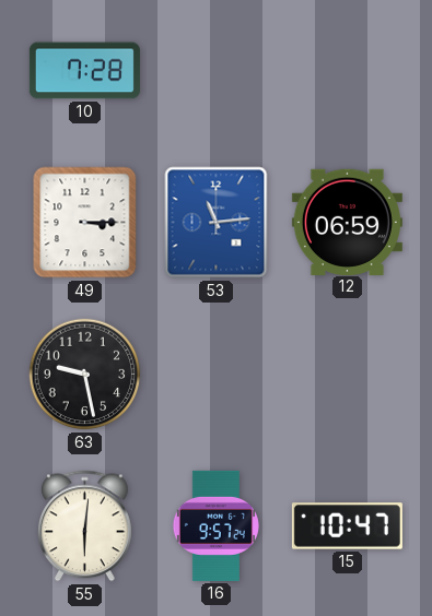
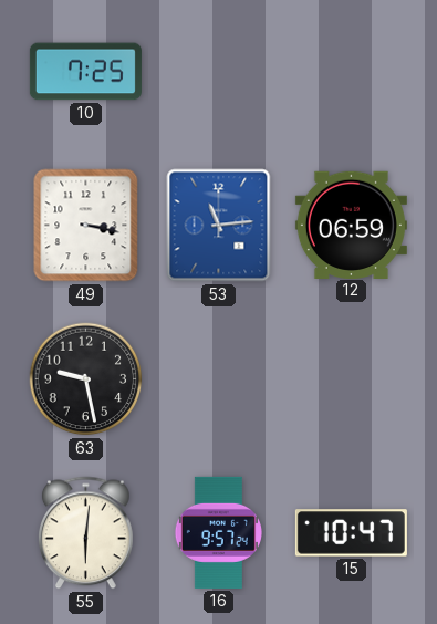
10: 7:28 -> 7:25 (85, 72)
49: 3:15 -> 3:17 (86, 226)
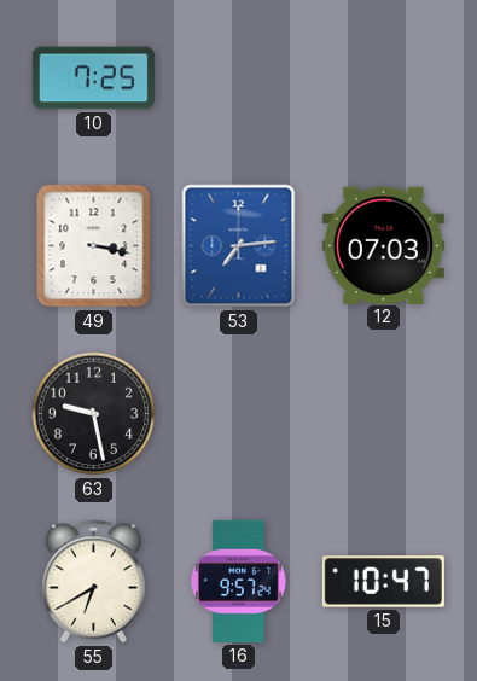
53: 11:14 -> 7:14 (239, 246)
12: 06:59 -> 07:03 (383, 245)
55: 6:01 -> 6:40 (93, 582)
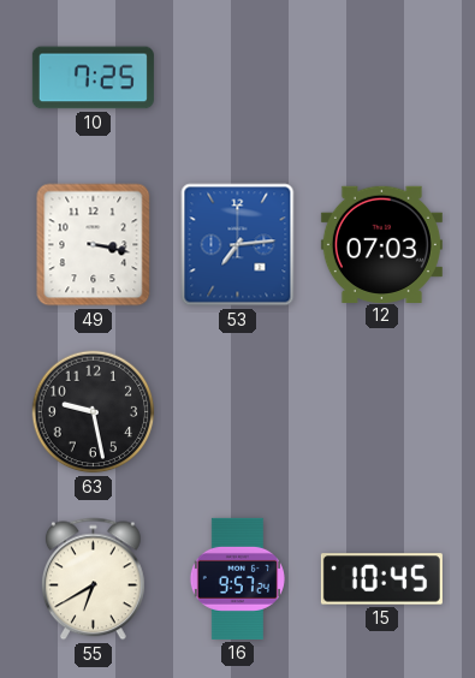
15: 10:47 -> 10:45 (381, 579)
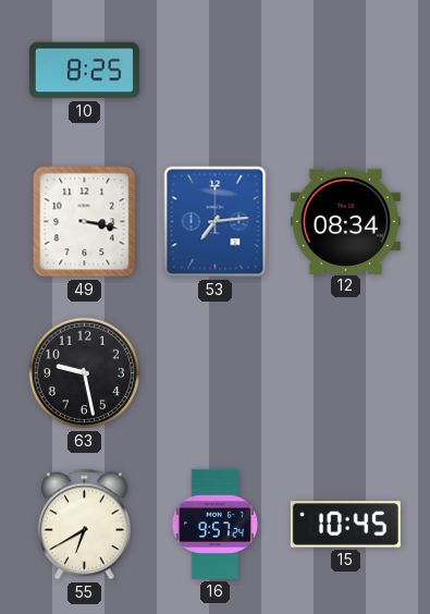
10: 7:25 -> 8:25 (84, 71)
12: 07:03 -> 08:34 (345, 221)
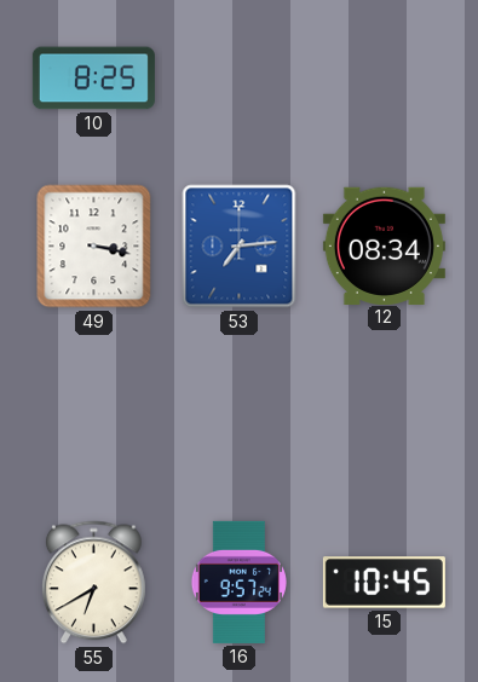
63: 9:28 -> none (85, 373)
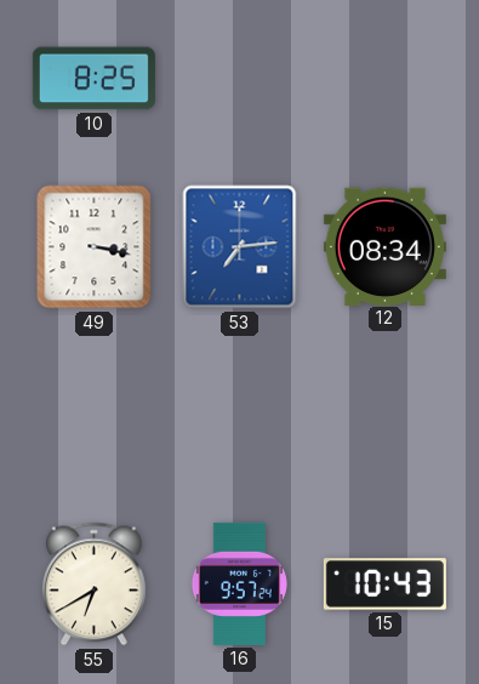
15: 10:45 -> 10:43 (384, 585)
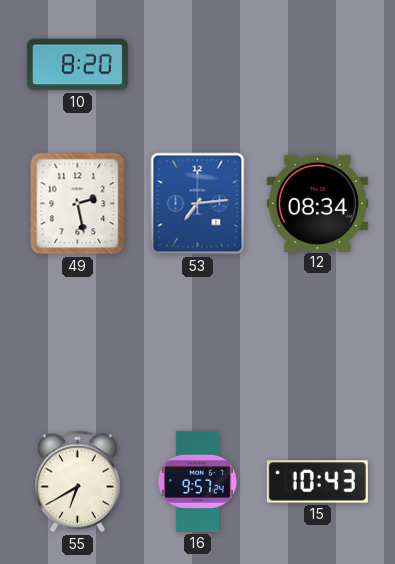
10: 8:25 -> 8:20 (77, 65)
49: 3:17 -> 2:28 (78, 204)
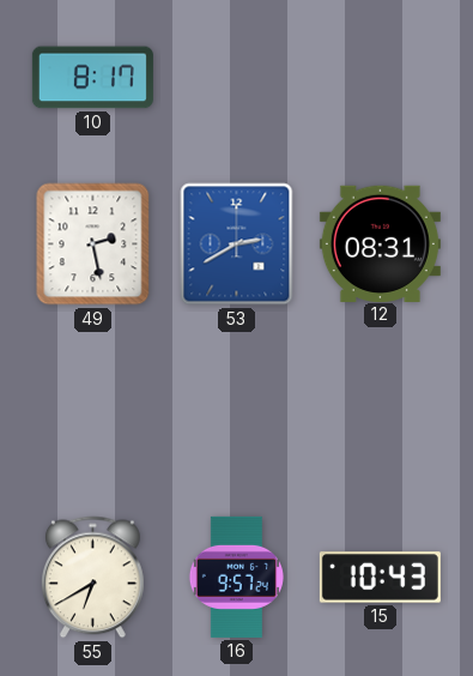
10: 8:20 -> 8:17 (92, 78)
53: 7:14 -> 2:40 (237, 245)
12: 08:34 -> 08:31 (380, 243)
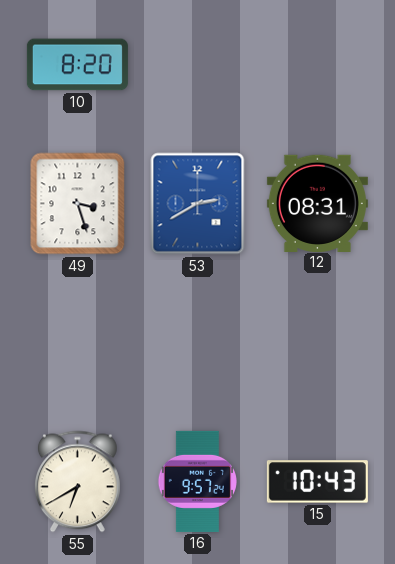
10: 8:17 -> 8:20 (77, 65)
49: 2:28 -> 3:27 (78, 204)
